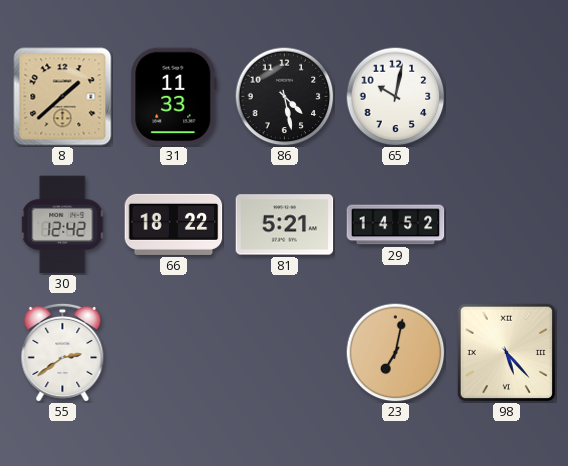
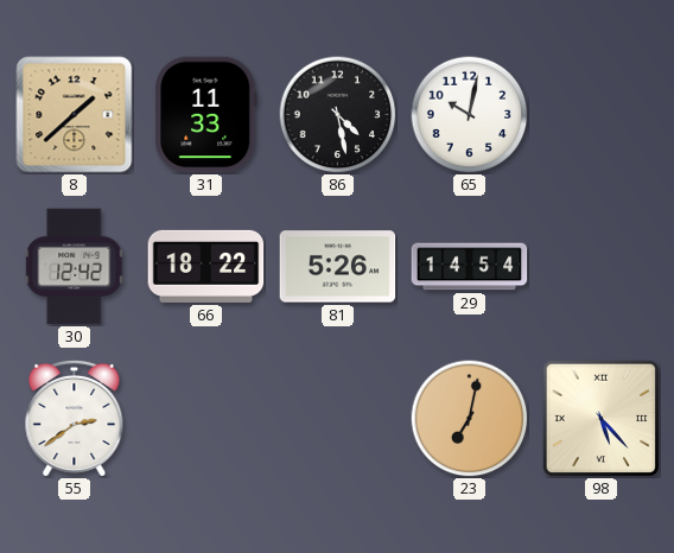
81: 5:21 -> 5:26 (338, 267)
29: 14:52 -> 14:54 (470, 267)
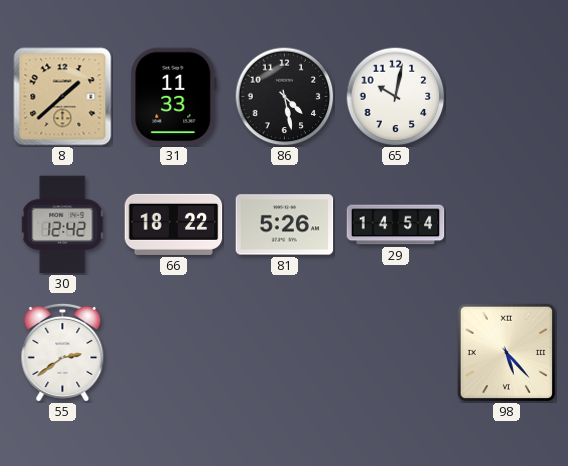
23: 7:02 -> none (470, 419)
